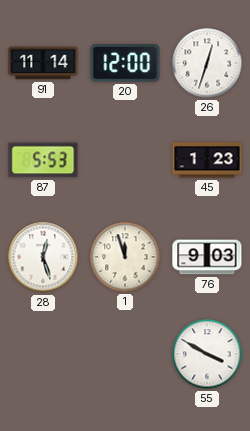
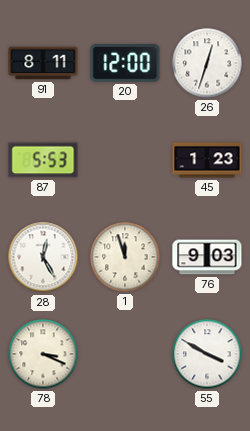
91: 11:14 -> 8:11 (43, 63)
28: 12:27 -> 12:25 (43, 257)
78: none -> 3:19 (43, 354)
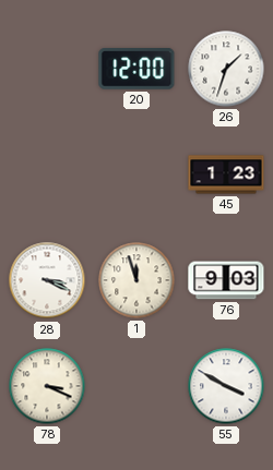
91: 8:11 -> none (43, 63)
26: 12:33 -> 1:33 (226, 69)
87: 5:53 -> none (43, 160)
28: 12:25 -> 3:19 (47, 280)
